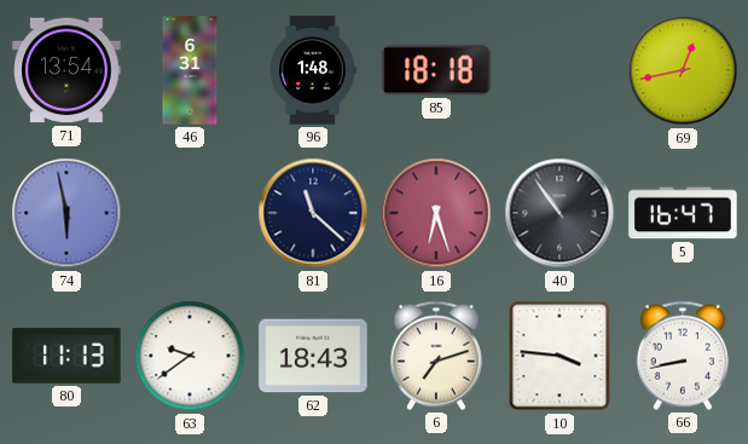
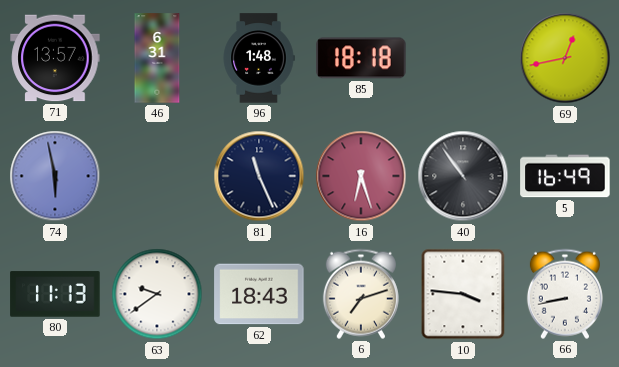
71: 13:54 -> 13:57 (55, 58)
81: 11:22 -> 11:26 (259, 176)
5: 16:47 -> 16:49 (565, 176)
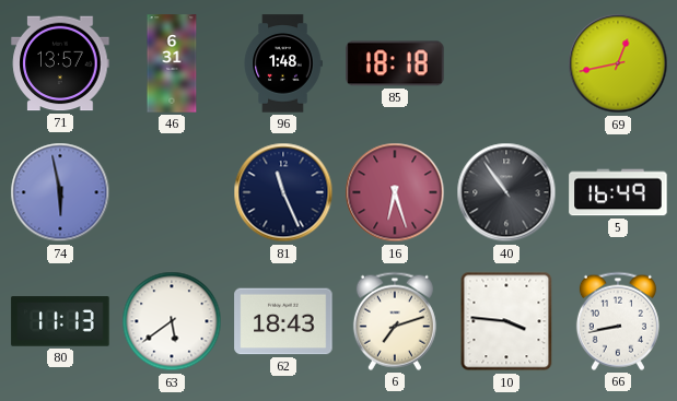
63: 9:39 -> 5:39 (172, 321)
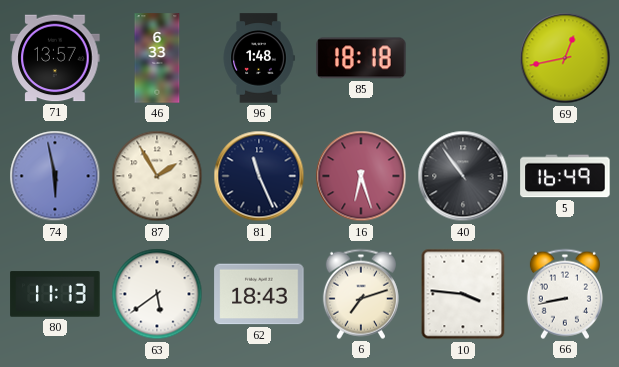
46: 6:31 -> 6:33 (157, 58)
87: none -> 1:55 (157, 176)
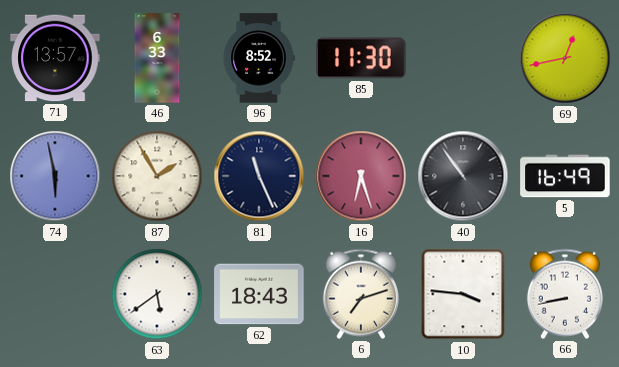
96: 1:48 -> 8:52 (259, 58)
85: 18:18 -> 11:30 (361, 58)
80: 11:13 -> none (55, 294)
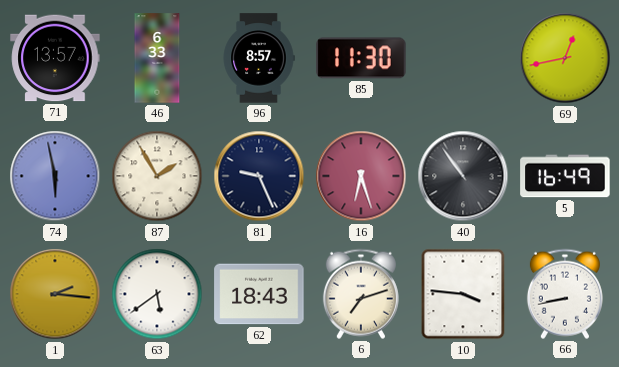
96: 8:52 -> 8:57 (259, 58)
81: 11:26 -> 9:26 (259, 176)
1: none -> 2:16 (55, 294)
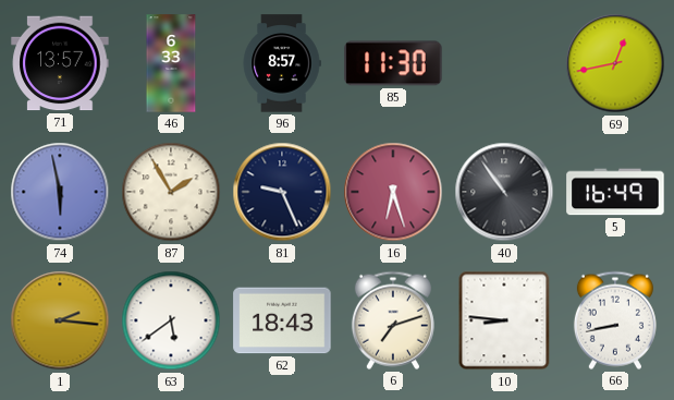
10: 3:46 -> 8:46 (504, 320)
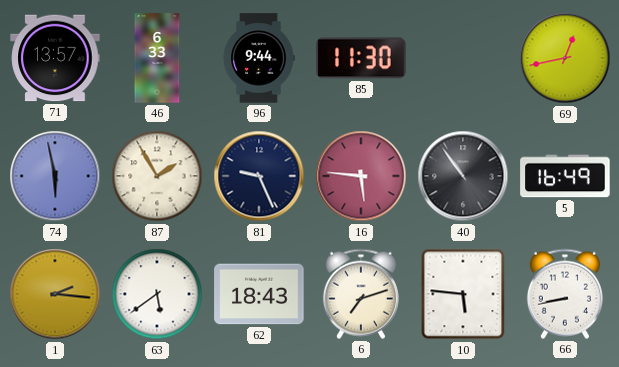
96: 8:57 -> 9:44 (259, 58)
16: 6:27 -> 5:46 (361, 176)
10: 8:46 -> 5:46 (463, 294)
